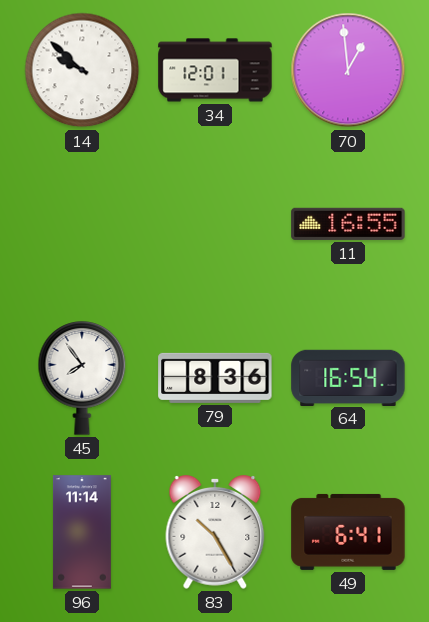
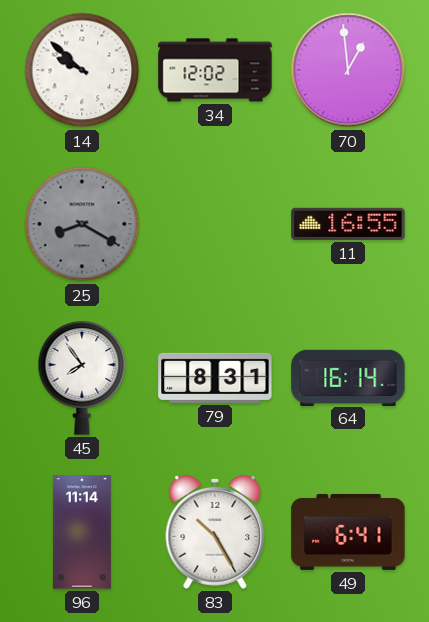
34: 12:01 -> 12:02 (215, 70)
25: none -> 8:20 (82, 224)
79: 8:36 -> 8:31 (215, 378)
64: 16:54 -> 16:14 (348, 377)
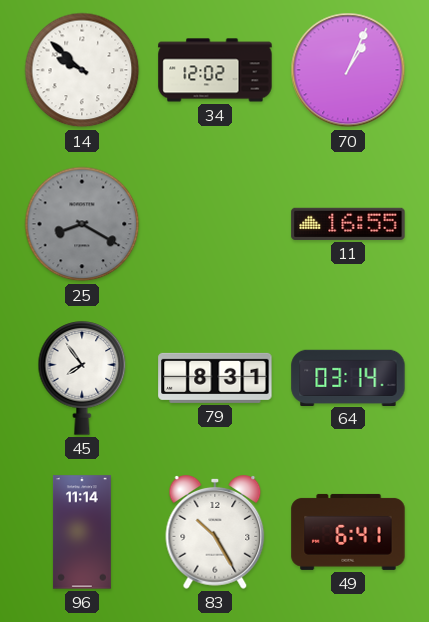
70: 12:59 -> 1:04 (348, 70)
64: 16:14 -> 03:14 (348, 377)
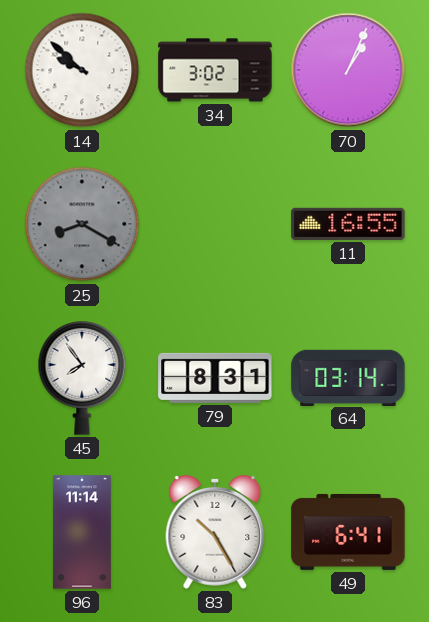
34: 12:02 -> 3:02 (215, 70)
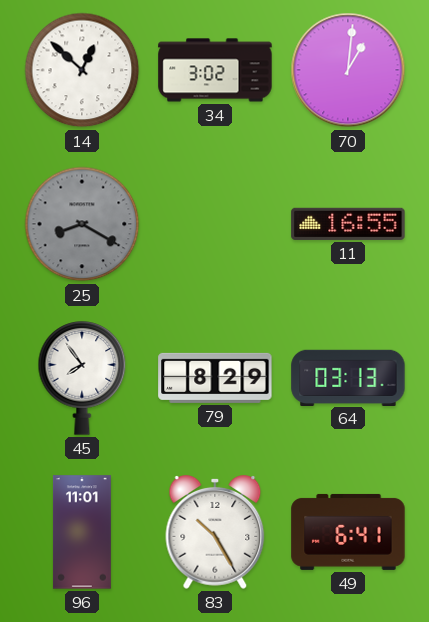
14: 9:52 -> 12:52 (82, 70)
70: 1:04 -> 1:01 (348, 70)
79: 8:31 -> 8:29 (215, 378)
64: 03:14 -> 03:13 (348, 377)
96: 11:14 -> 11:01 (82, 532)
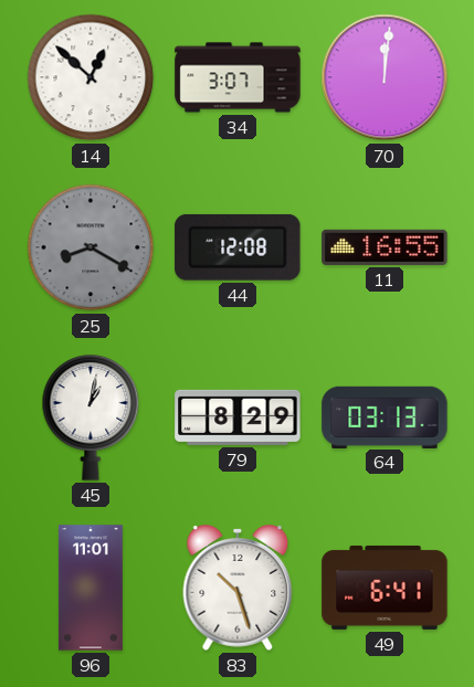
34: 3:02 -> 3:07 (238, 77)
70: 1:01 -> 12:01 (385, 77)
44: none -> 12:08 (238, 247)
45: 7:54 -> 1:02 (91, 418)
83: 10:25 -> 10:27 (238, 589)
